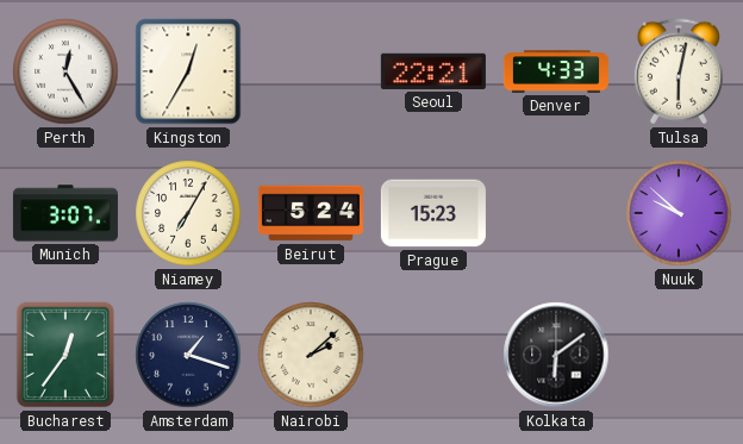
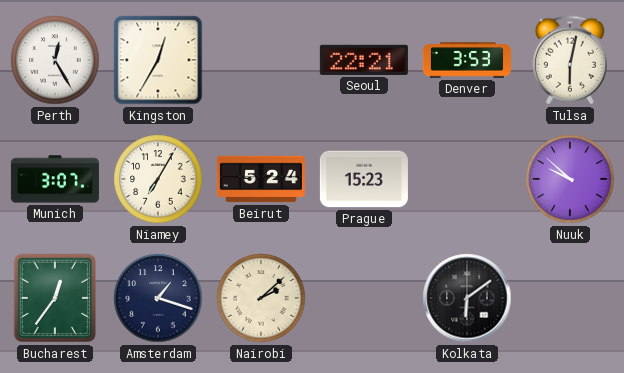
Denver: 4:33 -> 3:53 (467, 60)
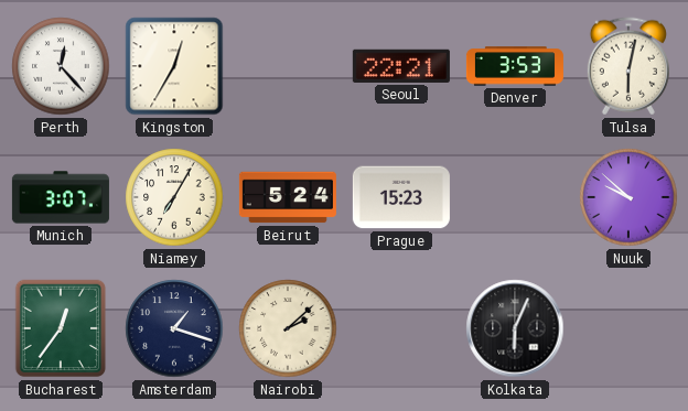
Perth: 12:25 -> 12:23 (61, 66)
Kolkata: 6:09 -> 6:04 (515, 328)
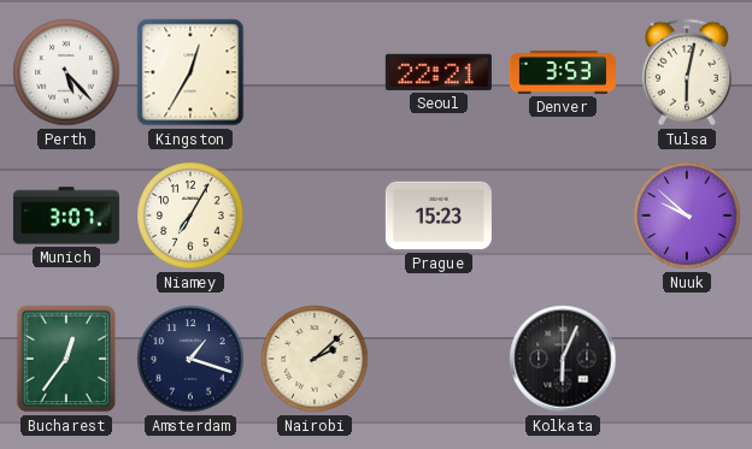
Perth: 12:23 -> 5:23 (66, 72)
Beirut: 5:24 -> none (288, 197)
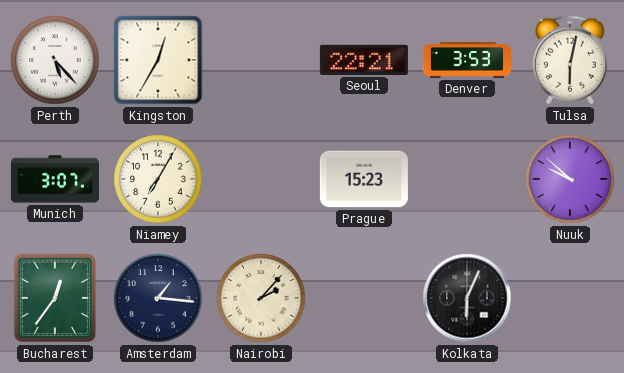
Amsterdam: 1:18 -> 1:16 (158, 298)
Nairobi: 2:08 -> 2:07 (261, 298)
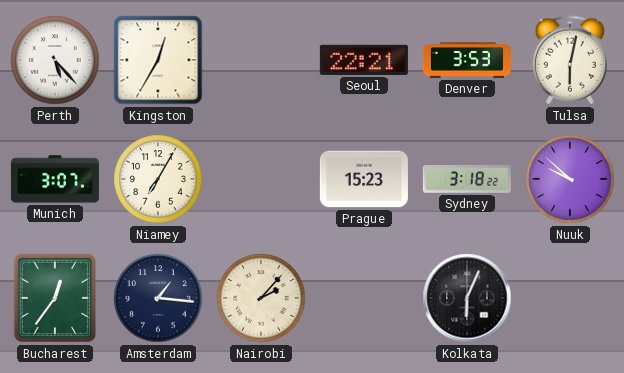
Sydney: none -> 3:18 (467, 179)
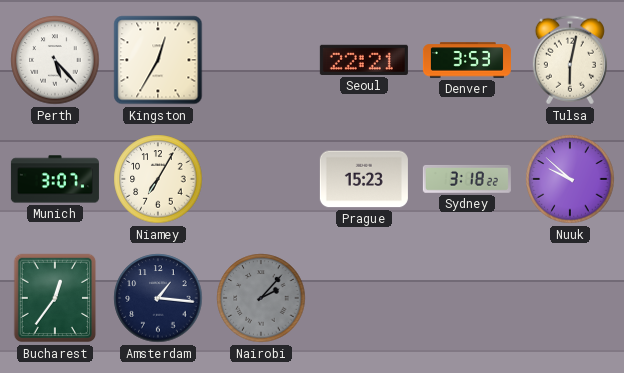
Nairobi dial: cream -> grey (261, 298)
Kolkata: 6:04 -> none (467, 298)
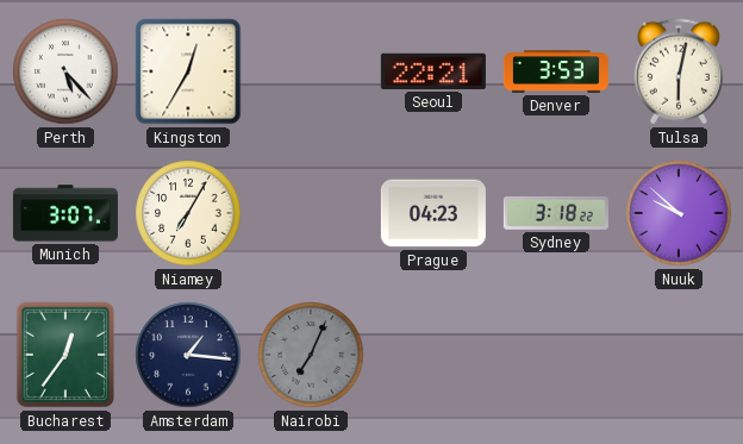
Prague: 15:23 -> 04:23 (433, 213)
Nairobi: 2:07 -> 7:04 (311, 355)
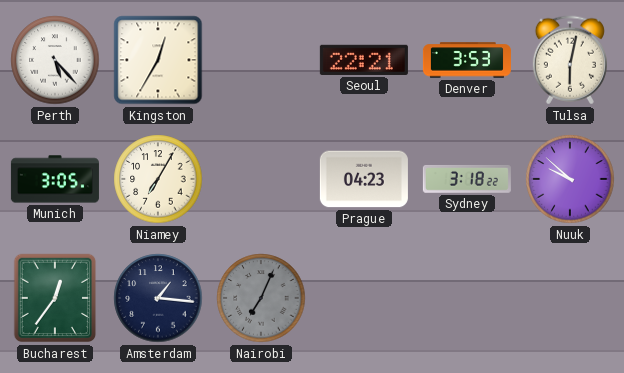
Munich: 3:07 -> 3:05 (55, 179)
